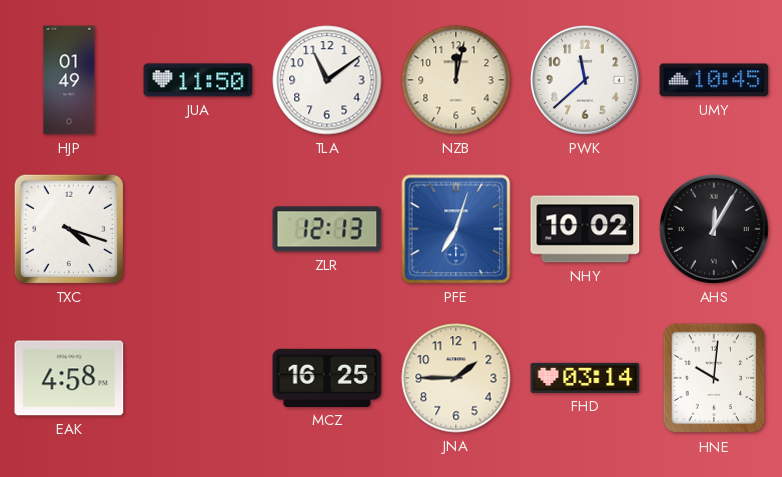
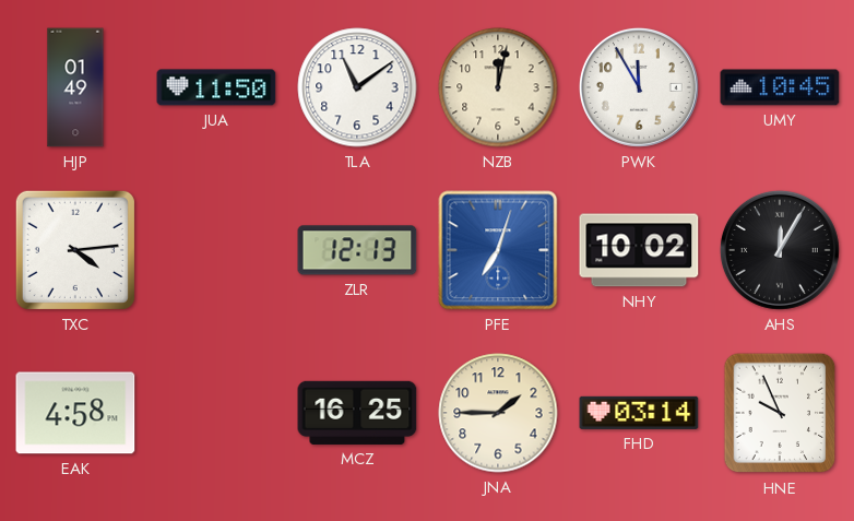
PWK: 11:38 -> 11:55 (639, 87)
TXC: 4:18 -> 4:14 (75, 250)
HNE: 10:01 -> 9:56 (780, 413)
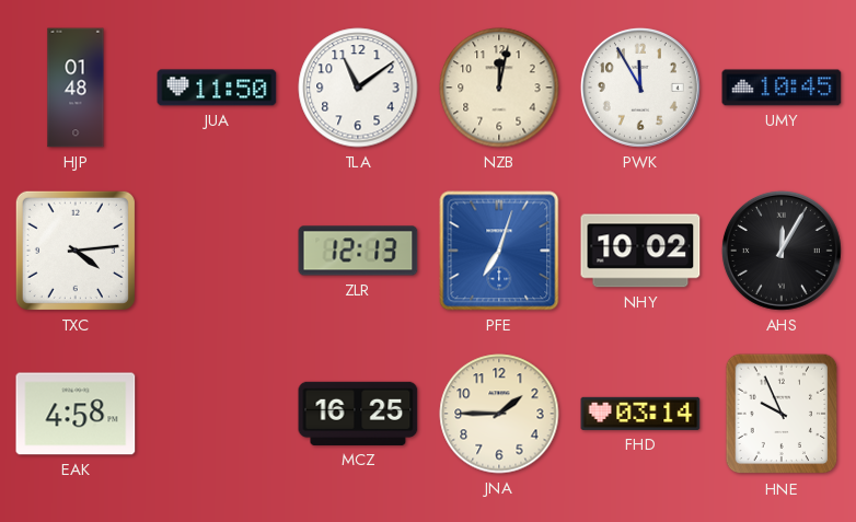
HJP: 01:49 -> 01:48 (76, 88)
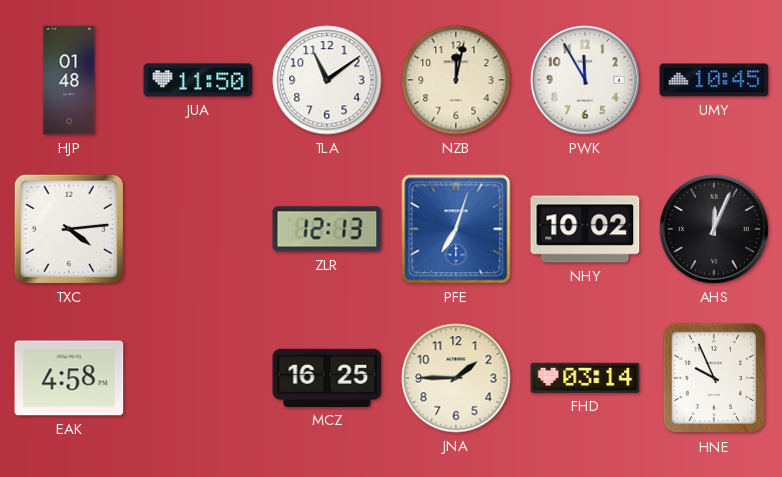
AHS: 12:05 -> 12:04 (714, 229)
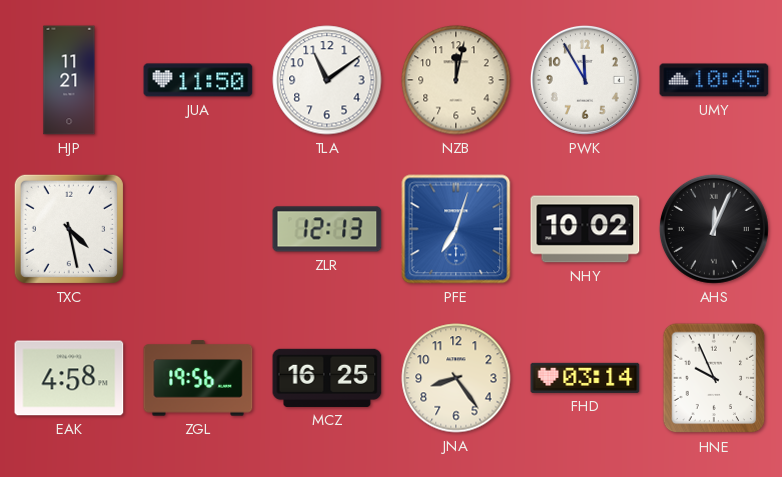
HJP: 01:48 -> 11:21 (69, 80)
TXC: 4:14 -> 4:28 (69, 229)
ZGL: none -> 19:56 (198, 378)
JNA: 1:45 -> 8:24 (456, 378)
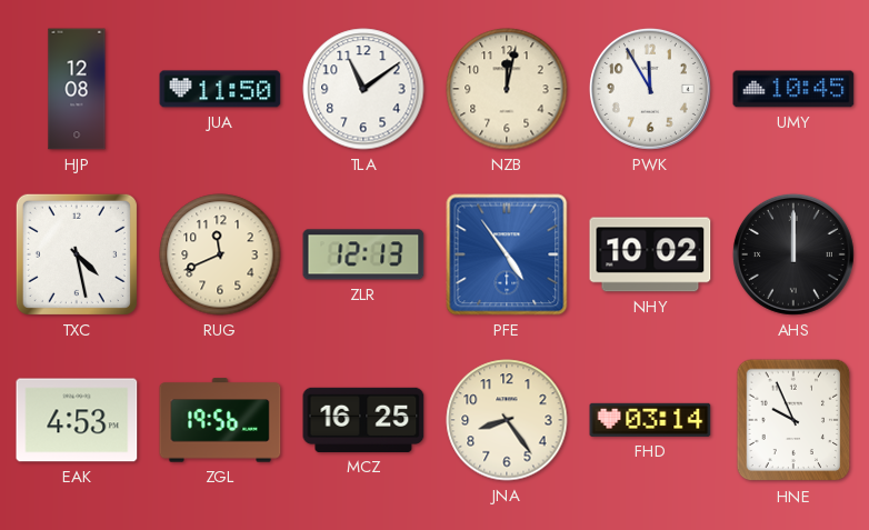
HJP: 11:21 -> 12:08 (77, 89)
RUG: none -> 11:41 (220, 254)
PFE: 7:03 -> 4:54 (507, 254)
AHS: 12:04 -> 12:00 (793, 254)
EAK: 4:58 -> 4:53 (77, 420)
